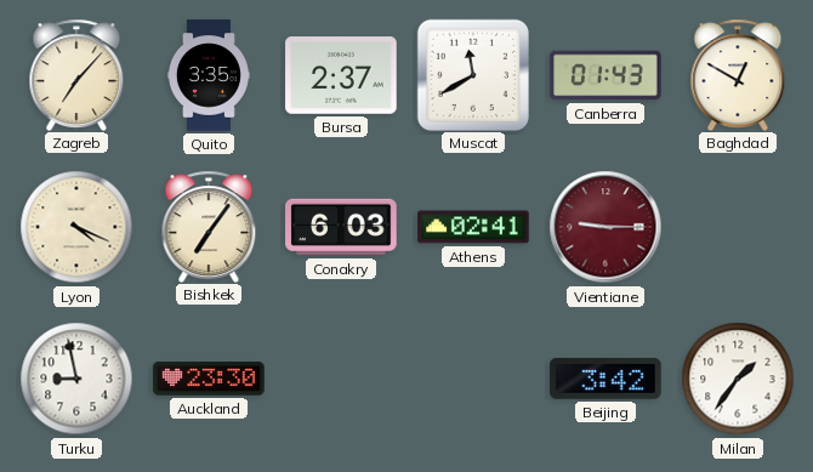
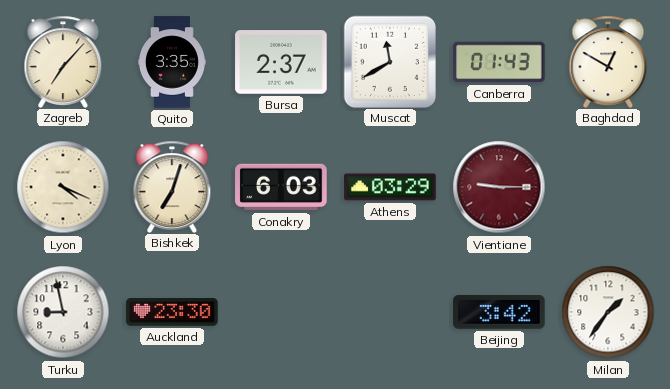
Bishkek: 7:06 -> 7:03 (172, 186)
Athens: 02:41 -> 03:29 (390, 187)
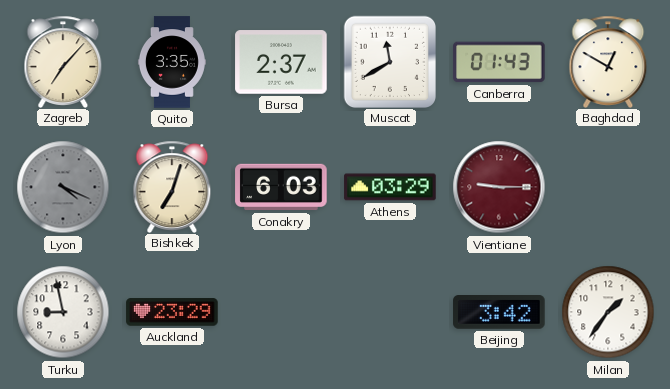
Lyon dial: cream -> grey (63, 187)
Auckland: 23:30 -> 23:29 (172, 312)
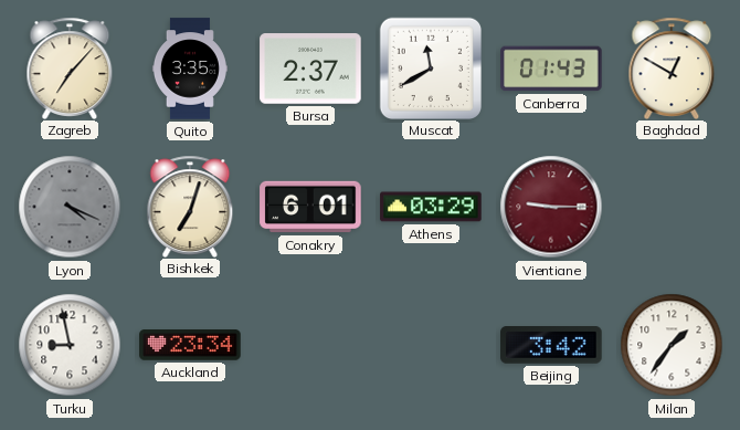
Conakry: 6:03 -> 6:01 (310, 207)
Auckland: 23:29 -> 23:34 (190, 345)
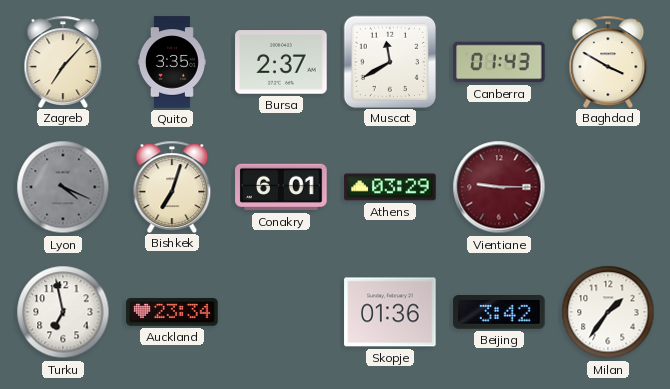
Baghdad: 12:50 -> 3:50 (608, 61)
Turku: 8:58 -> 6:58 (63, 312)
Skopje: none -> 01:36 (390, 312)
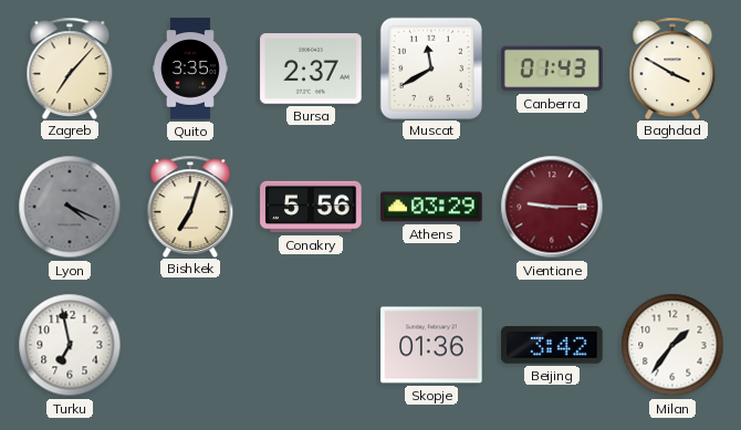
Conakry: 6:01 -> 5:56 (311, 207)
Auckland: 23:34 -> none (172, 312)
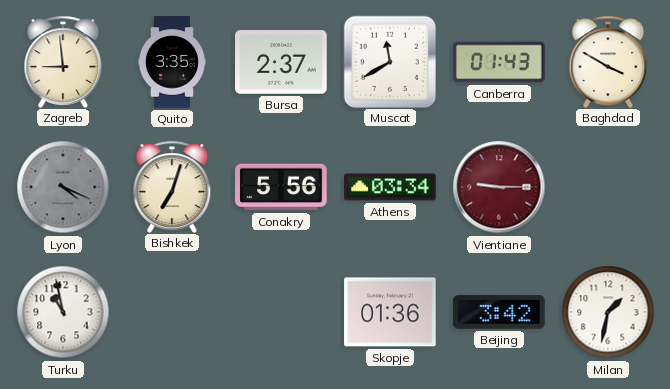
Zagreb: 7:07 -> 8:59 (63, 61)
Athens: 03:29 -> 03:34 (390, 187)
Turku: 6:58 -> 10:58 (63, 312)
Milan: 1:36 -> 1:32 (608, 312)
